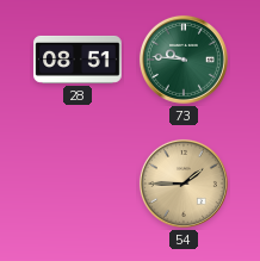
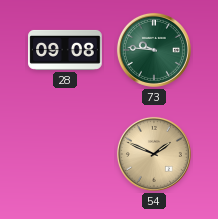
28: 08:51 -> 09:08 (65, 50)
54: 1:45 -> 1:49 (154, 154)
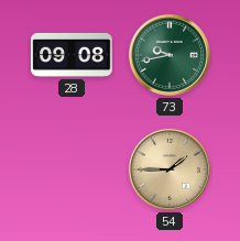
73: 9:46 -> 9:43 (170, 55)
54: 1:49 -> 1:45 (170, 169)
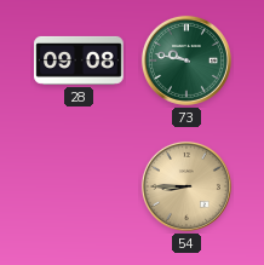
73: 9:43 -> 9:47 (186, 61)
54: 1:45 -> 8:45 (186, 186)
